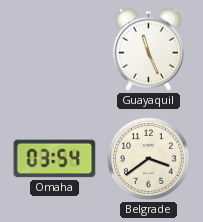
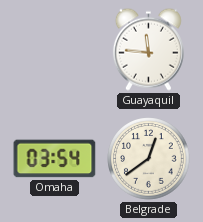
Guayaquil: 11:26 -> 11:46 (148, 49)
Belgrade: 3:39 -> 12:39 (149, 159)
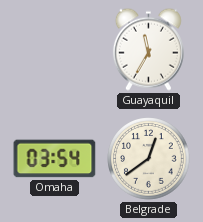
Guayaquil: 11:46 -> 11:35 (148, 49)
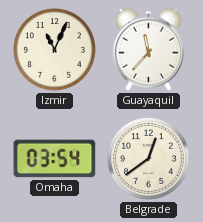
Izmir: none -> 11:04 (55, 50)
Guayaquil: 11:35 -> 11:37 (148, 49)
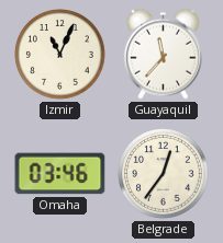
Omaha: 03:54 -> 03:46 (60, 174)
Belgrade: 12:39 -> 12:36 (164, 174)
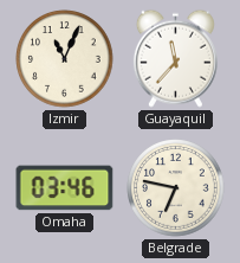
Belgrade: 12:36 -> 6:47 (176, 188)
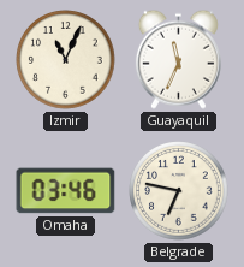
Guayaquil: 11:37 -> 11:34 (178, 59)
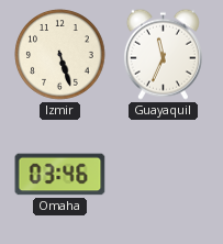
Izmir: 11:04 -> 5:27 (60, 55)
Belgrade: 6:47 -> none (179, 191)
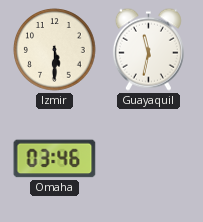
Izmir: 5:27 -> 5:30 (55, 50)
Guayaquil: 11:34 -> 11:32 (148, 49)
